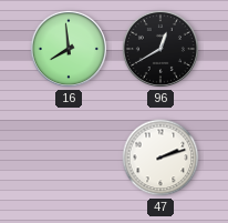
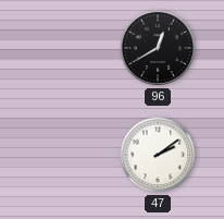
16: 7:59 -> none (69, 49)
47: 2:12 -> 2:09 (158, 155)
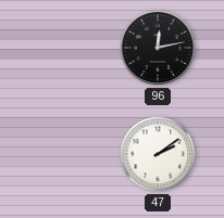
96: 12:40 -> 12:13 (158, 48)
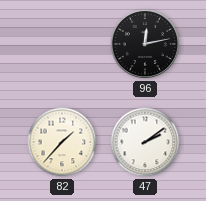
82: none -> 1:37 (62, 142)
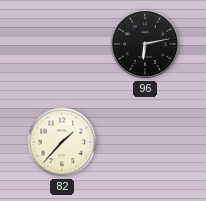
96: 12:13 -> 6:13 (145, 44)
47: 2:09 -> none (145, 142)
